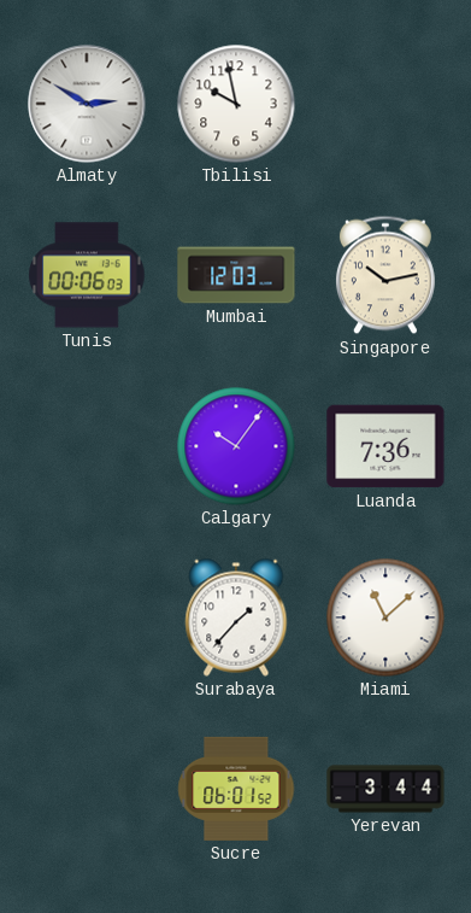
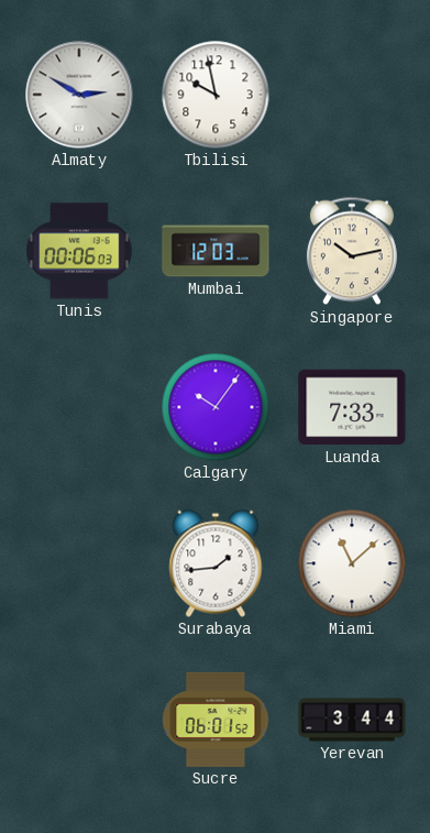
Luanda: 7:36 -> 7:33 (352, 407)
Surabaya: 1:37 -> 1:44 (216, 563)
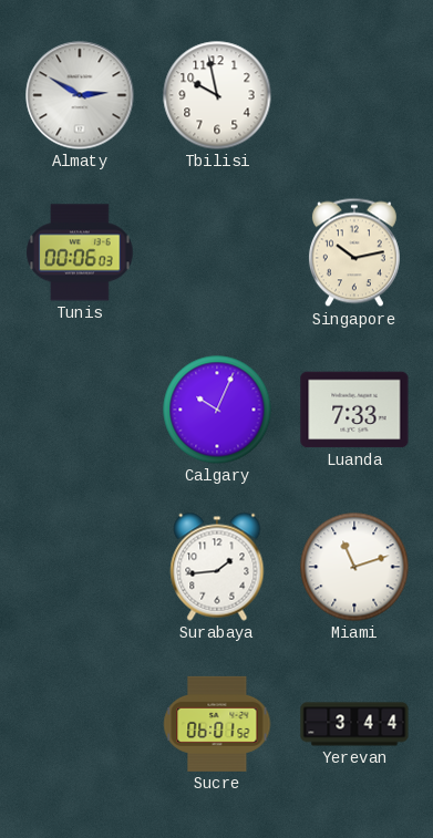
Mumbai: 12:03 -> none (216, 251)
Calgary: 10:06 -> 10:04 (217, 410)
Miami: 11:08 -> 11:12 (354, 567)
